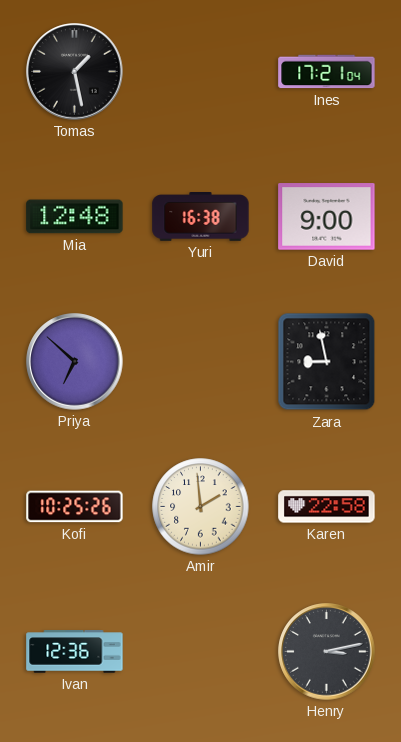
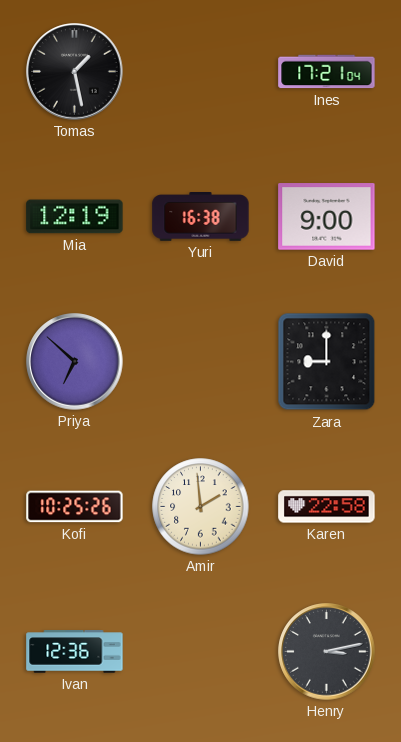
Mia: 12:48 -> 12:19 (75, 217)
Zara: 8:58 -> 9:00 (327, 362)
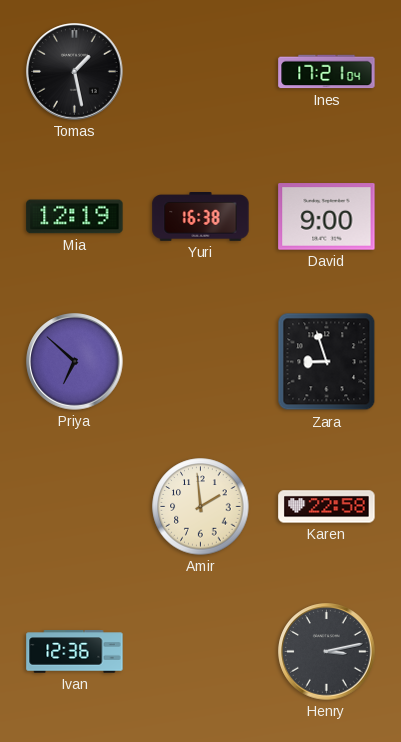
Zara: 9:00 -> 8:57 (327, 362)
Kofi: 10:25 -> none (75, 507)
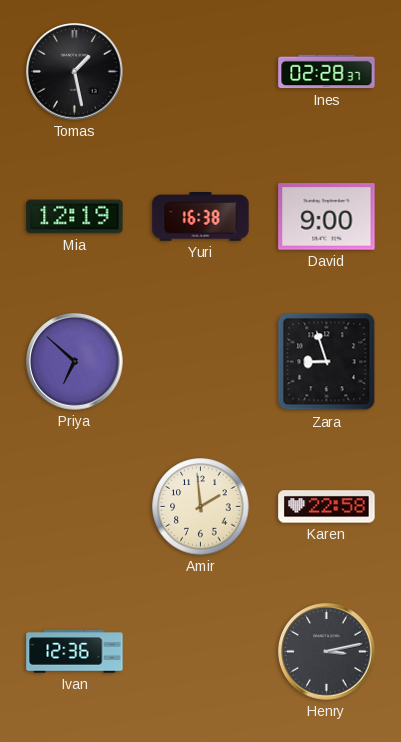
Ines: 17:21 -> 02:28 (327, 72)
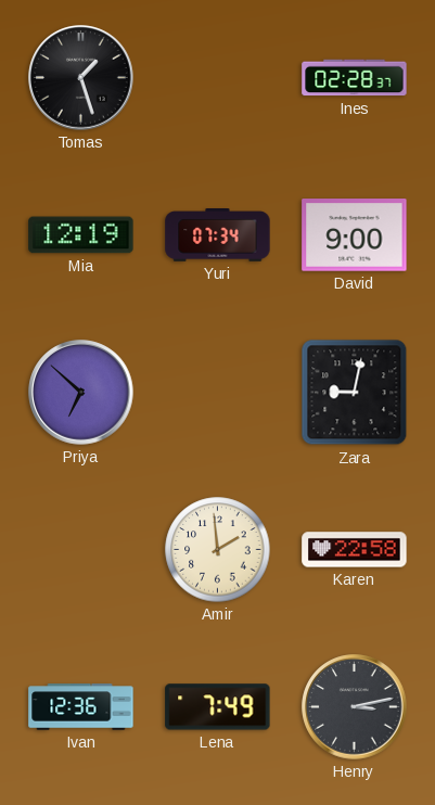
Tomas: 1:28 -> 1:27 (81, 78)
Yuri: 16:38 -> 07:34 (218, 235)
Zara: 8:57 -> 9:02 (355, 393)
Lena: none -> 7:49 (218, 707)
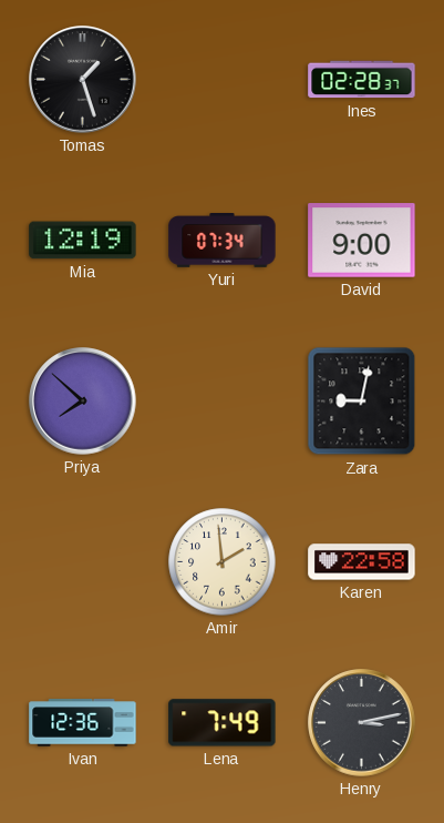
Priya: 6:52 -> 7:52 (83, 402)
